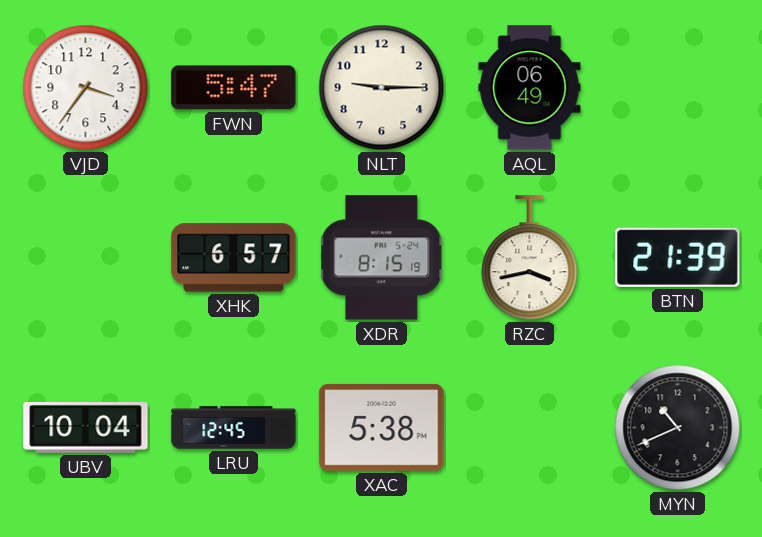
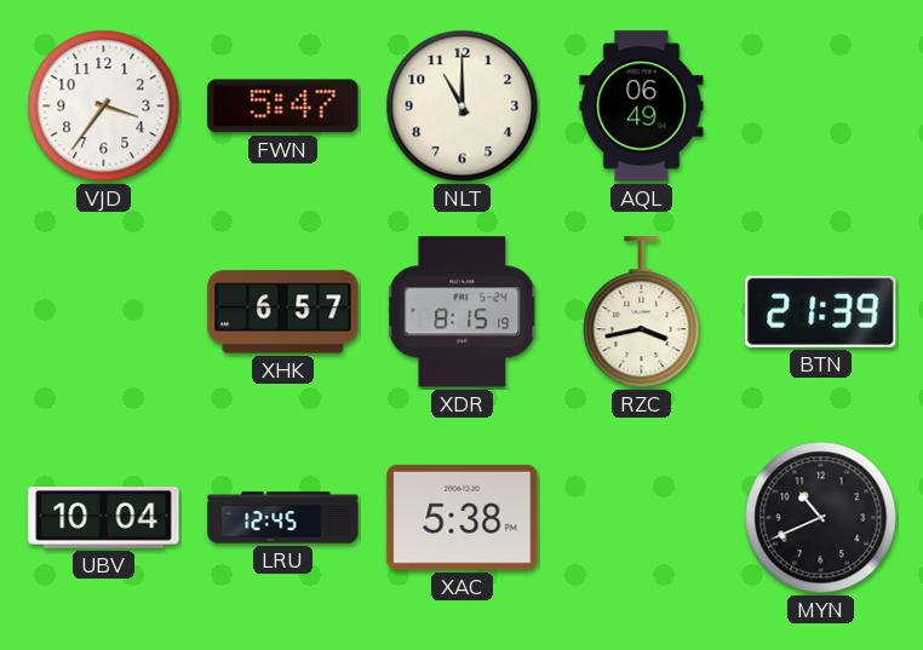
NLT: 9:15 -> 11:00 (463, 107)
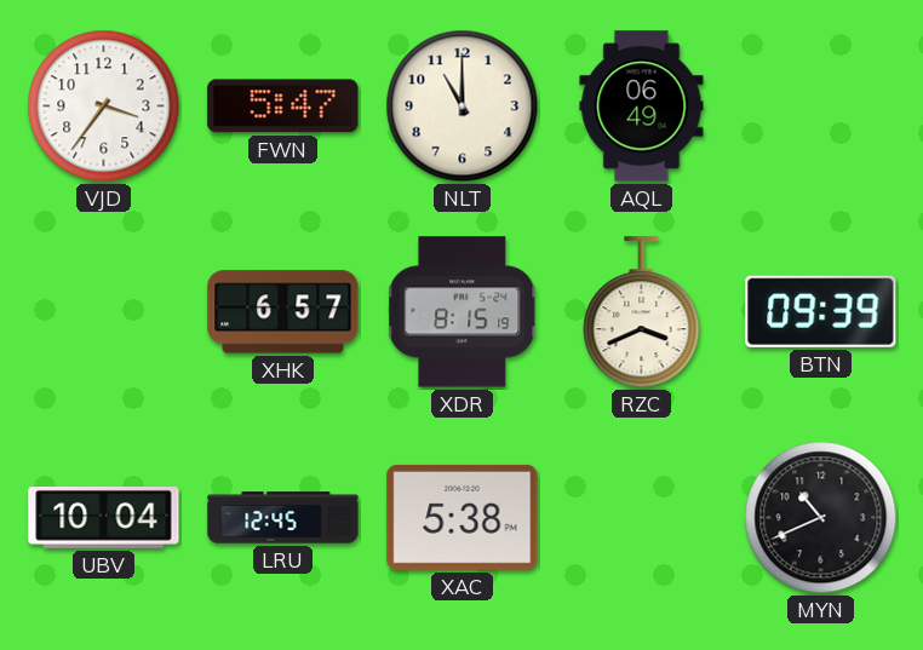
RZC: 3:43 -> 3:41 (642, 312)
BTN: 21:39 -> 09:39 (821, 311)
